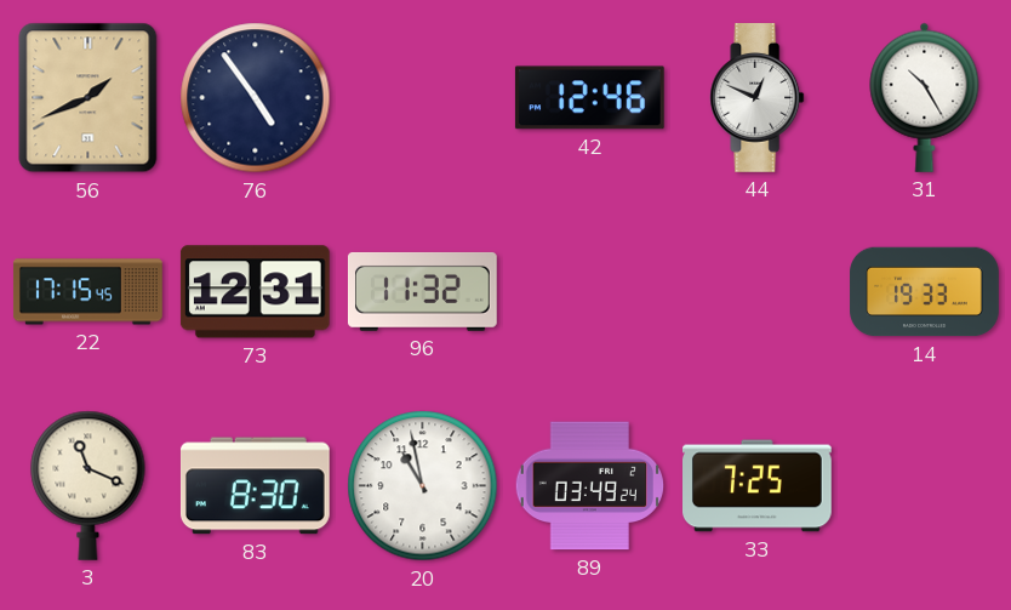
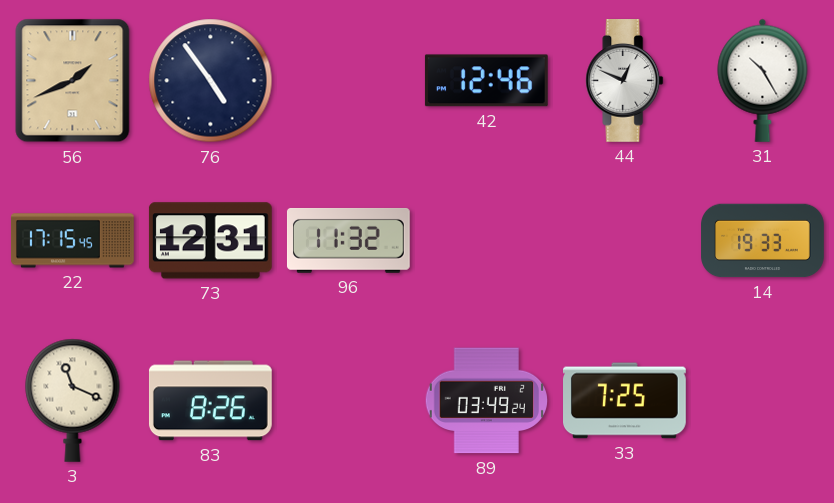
83: 8:30 -> 8:26 (210, 401)
20: 10:58 -> none (423, 486)
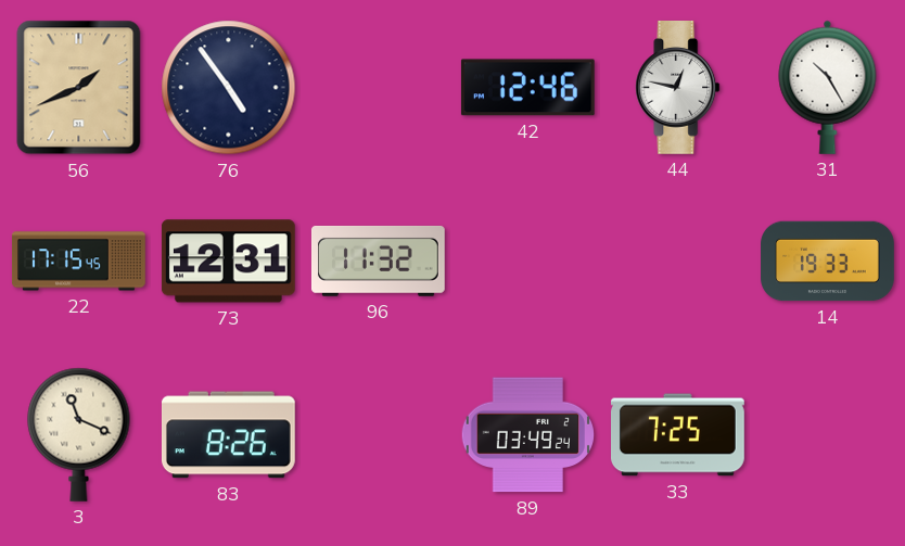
44: 12:49 -> 12:47 (678, 88)
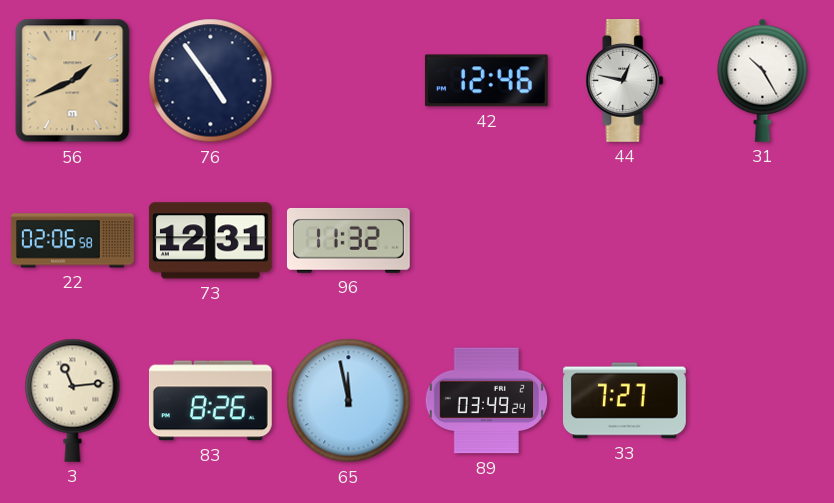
22: 17:15 -> 02:06 (73, 241)
14: 19:33 -> none (828, 262)
3: 11:19 -> 11:14 (73, 400)
65: none -> 11:58 (349, 401)
33: 7:25 -> 7:27 (625, 401)
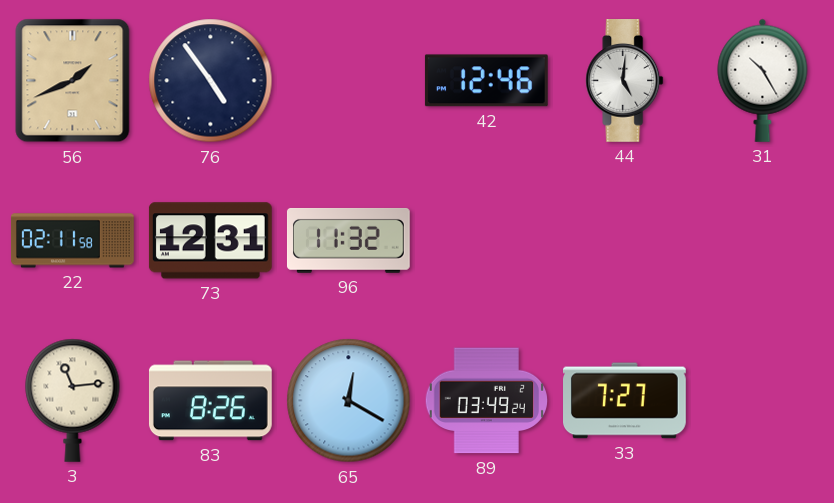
44: 12:47 -> 5:01 (625, 81)
22: 02:06 -> 02:11 (73, 241)
65: 11:58 -> 12:20 (349, 401)
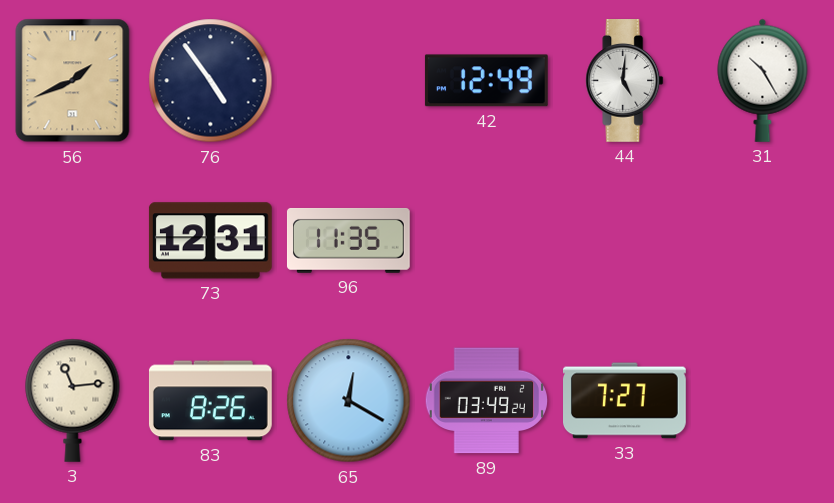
42: 12:46 -> 12:49 (486, 81)
22: 02:11 -> none (73, 241)
96: 11:32 -> 11:35 (348, 240)
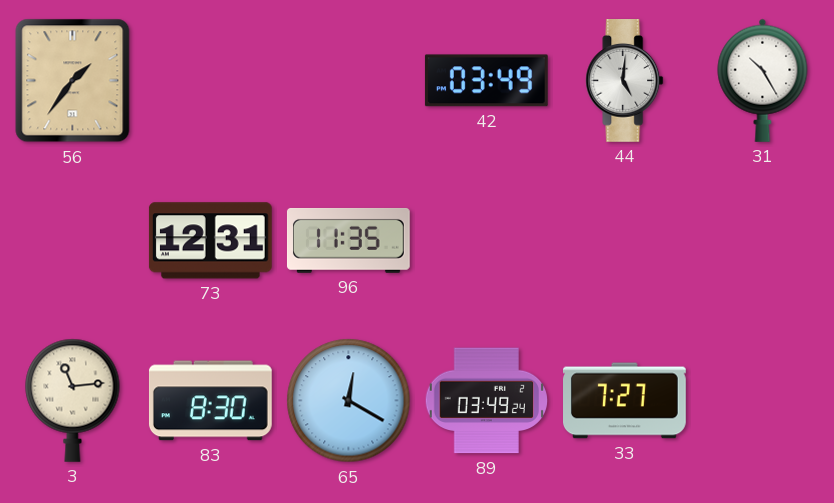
56: 1:41 -> 1:36 (73, 81)
76: 4:54 -> none (211, 81)
42: 12:49 -> 03:49 (486, 81)
83: 8:26 -> 8:30 (210, 401)
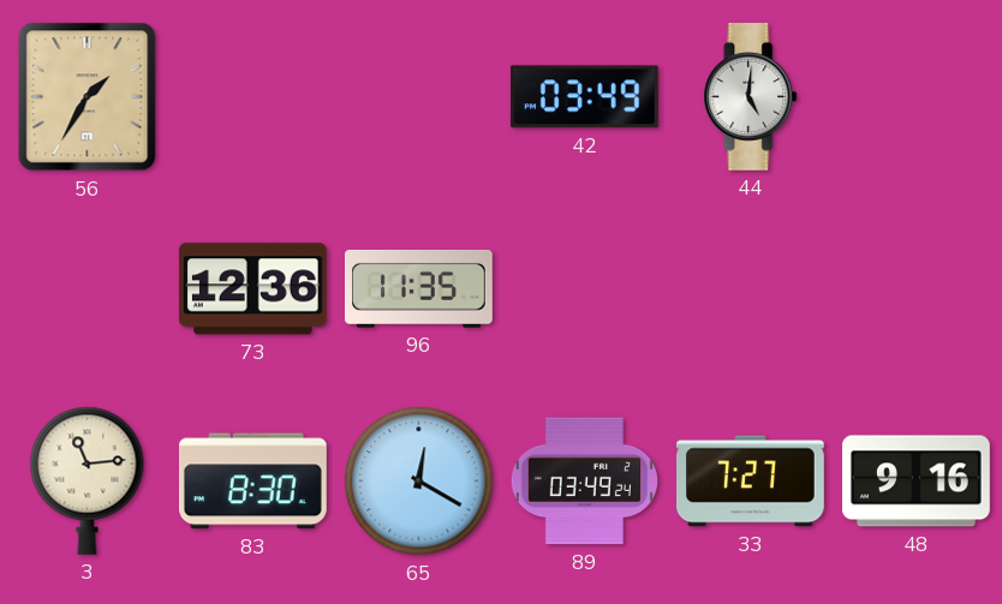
56: 1:36 -> 1:35 (88, 97)
31: 10:25 -> none (763, 80)
73: 12:31 -> 12:36 (252, 289)
48: none -> 9:16 (915, 482)
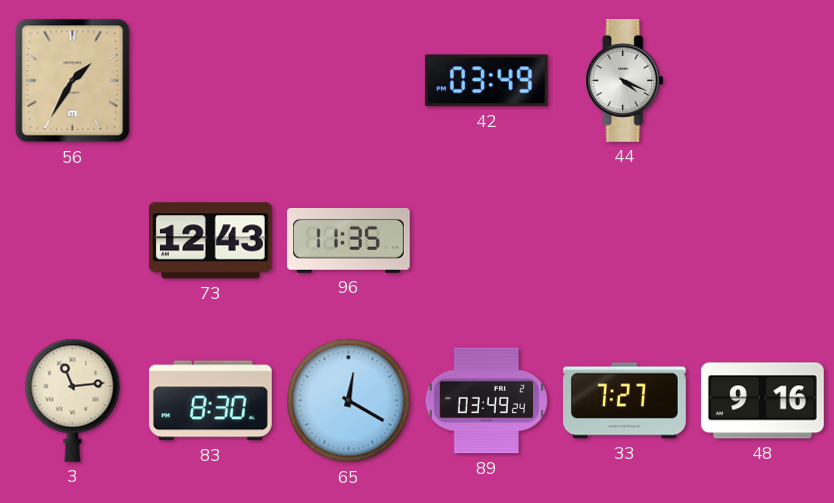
44: 5:01 -> 4:19 (625, 81)
73: 12:36 -> 12:43 (210, 241)
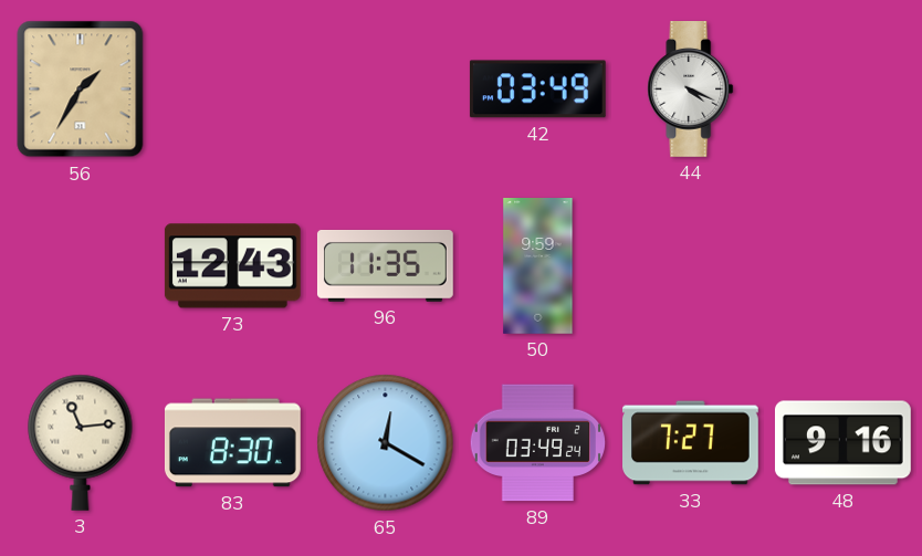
50: none -> 9:59 (538, 266)
